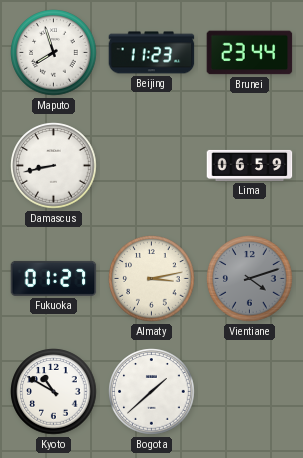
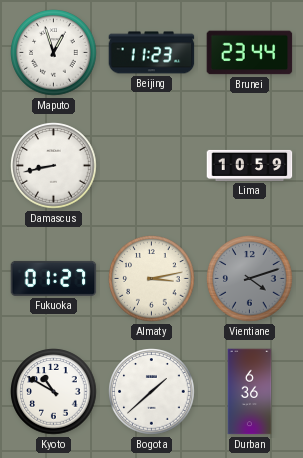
Maputo: 7:57 -> 12:57 (54, 53)
Lima: 06:59 -> 10:59 (250, 165)
Durban: none -> 6:36 (250, 392)
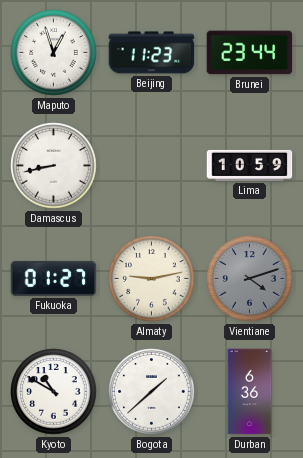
Almaty: 3:13 -> 9:13 (152, 279)
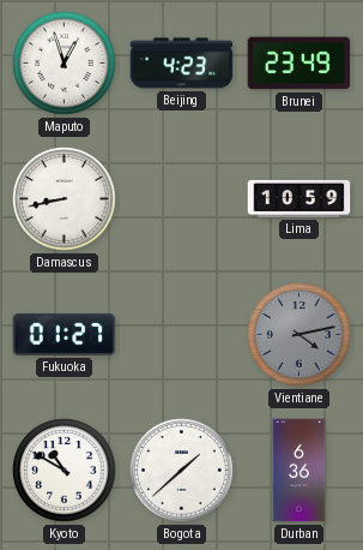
Beijing: 11:23 -> 4:23 (182, 64)
Brunei: 23:44 -> 23:49 (300, 64)
Almaty: 9:13 -> none (152, 279)
Vientiane: 4:12 -> 4:13 (300, 335)
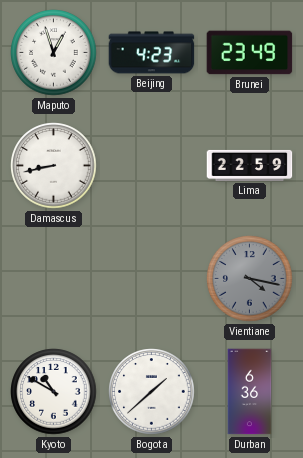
Lima: 10:59 -> 22:59 (250, 165)
Fukuoka: 01:27 -> none (65, 334)
Vientiane: 4:13 -> 4:17 (250, 279)
